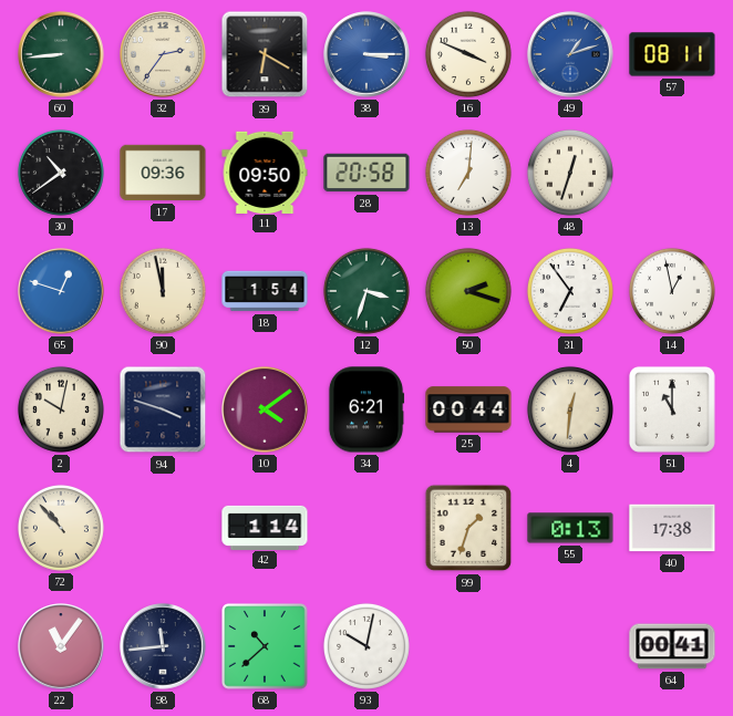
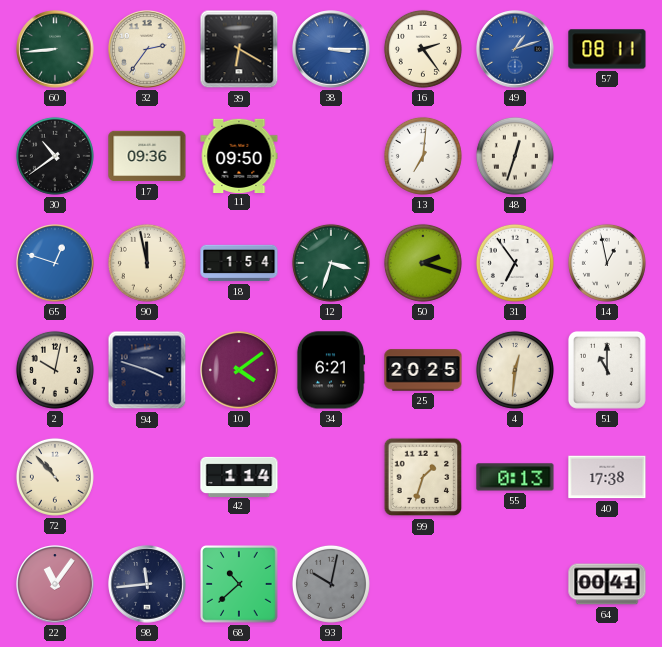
16: 3:49 -> 2:24 (423, 49)
28: 20:58 -> none (366, 173)
25: 00:44 -> 20:25 (423, 370)
93 dial: white -> grey (331, 584)
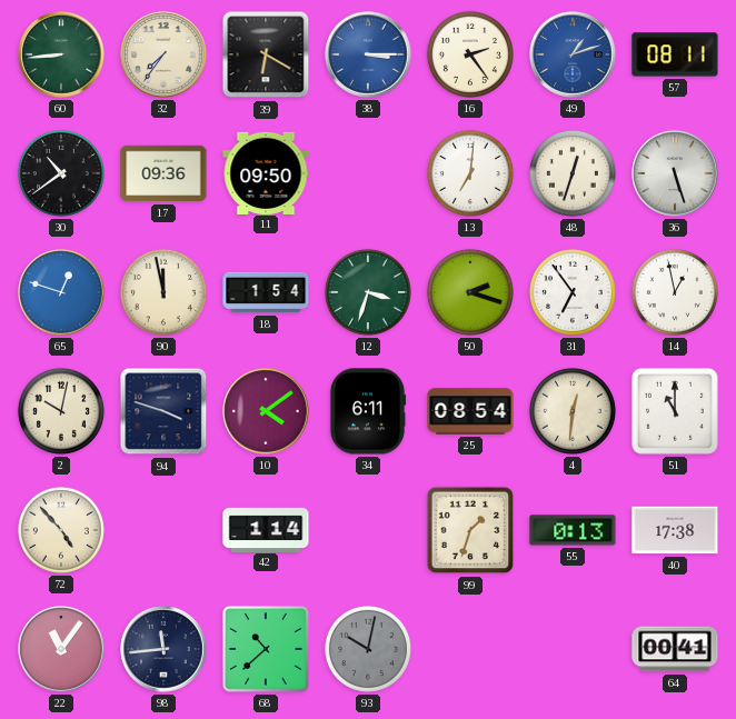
32: 2:36 -> 7:36 (163, 54)
36: none -> 5:27 (675, 173)
34: 6:21 -> 6:11 (368, 411)
25: 20:25 -> 08:54 (470, 411)
72: 10:53 -> 4:53 (61, 530)
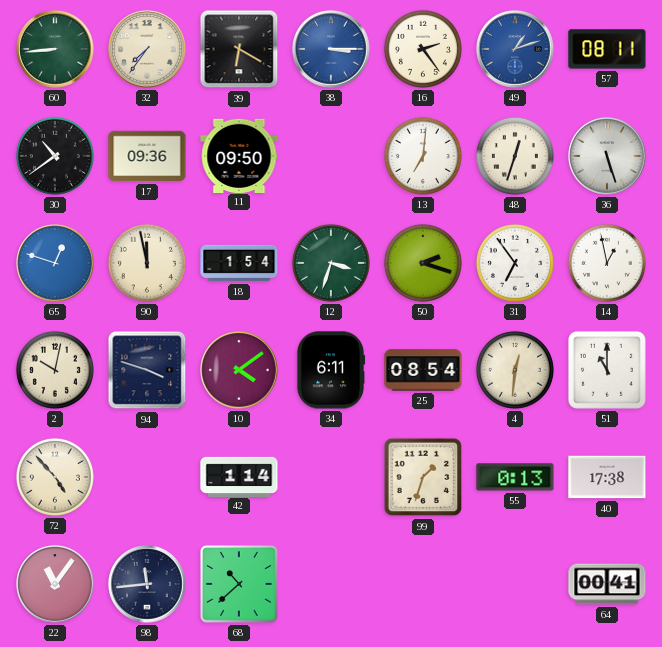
93: 10:02 -> none (368, 649)
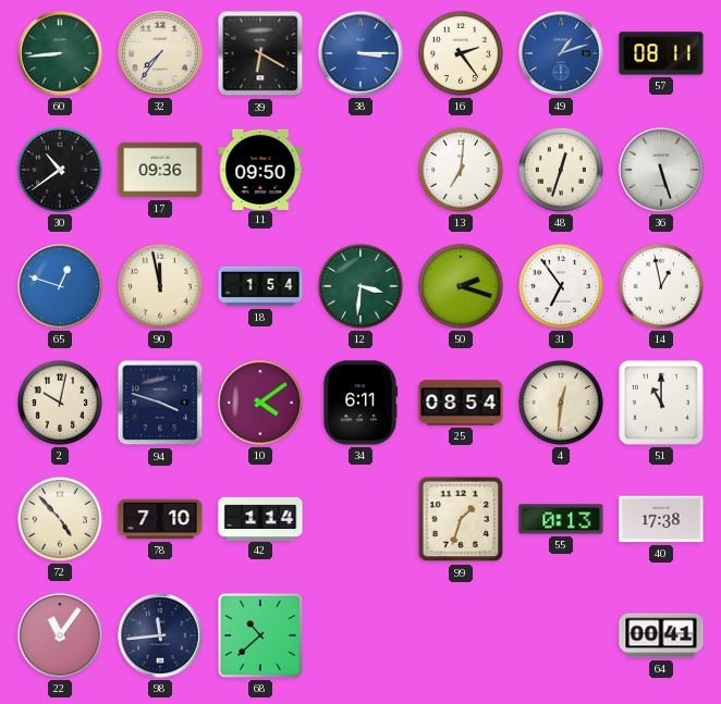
12: 3:33 -> 3:31 (361, 286)
78: none -> 7:10 (160, 519)
